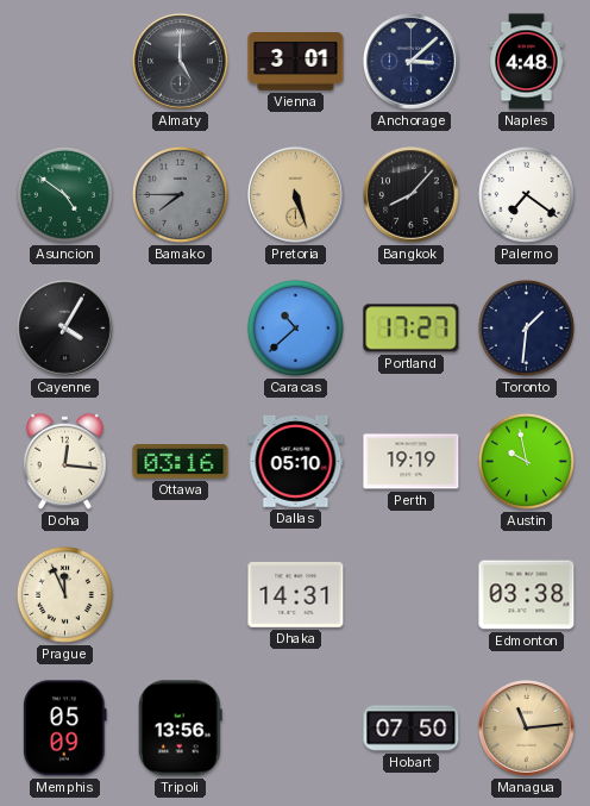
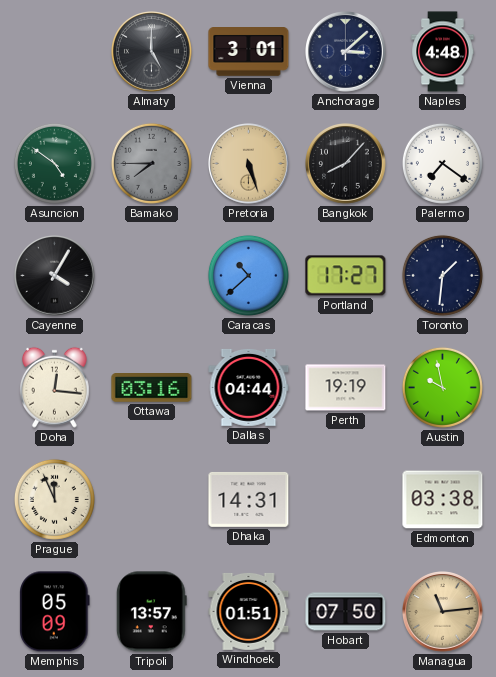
Dallas: 05:10 -> 04:44 (249, 387)
Tripoli: 13:56 -> 13:57 (151, 612)
Windhoek: none -> 01:51 (249, 611)
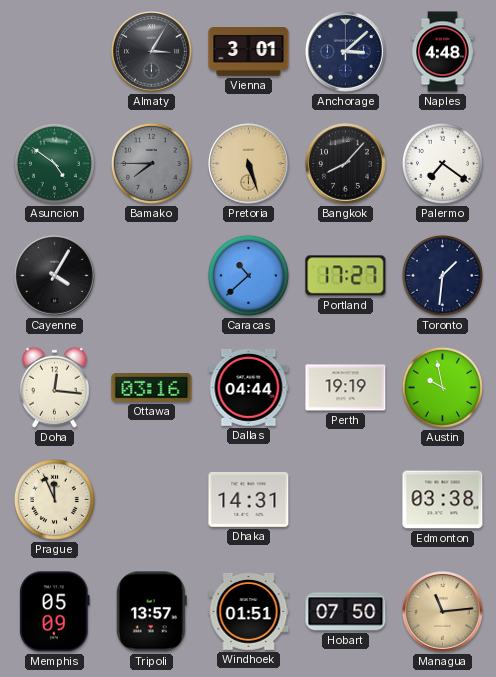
Almaty: 5:00 -> 3:05 (152, 52)
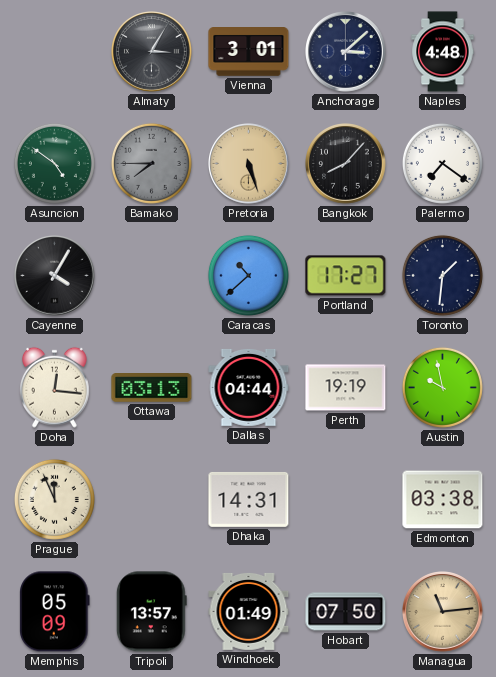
Ottawa: 03:16 -> 03:13 (152, 388)
Windhoek: 01:51 -> 01:49 (249, 611)
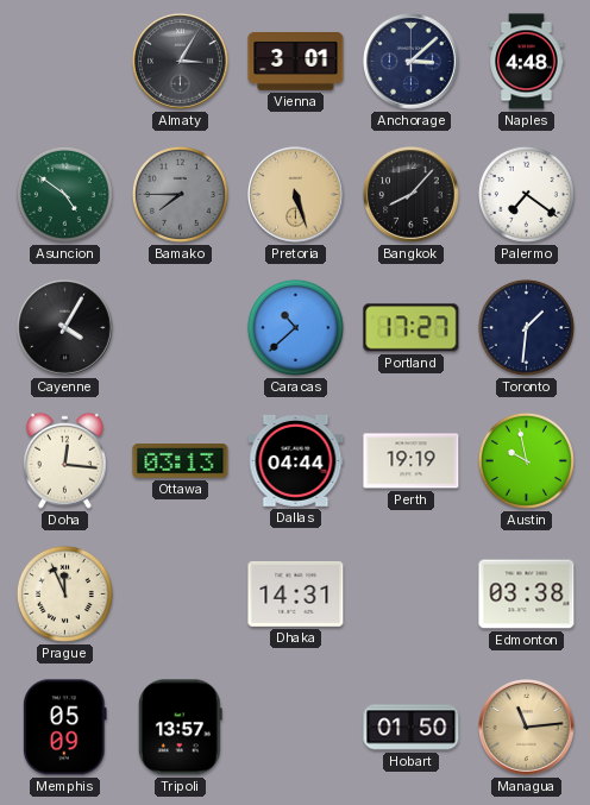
Windhoek: 01:49 -> none (249, 611)
Hobart: 07:50 -> 01:50 (412, 728)
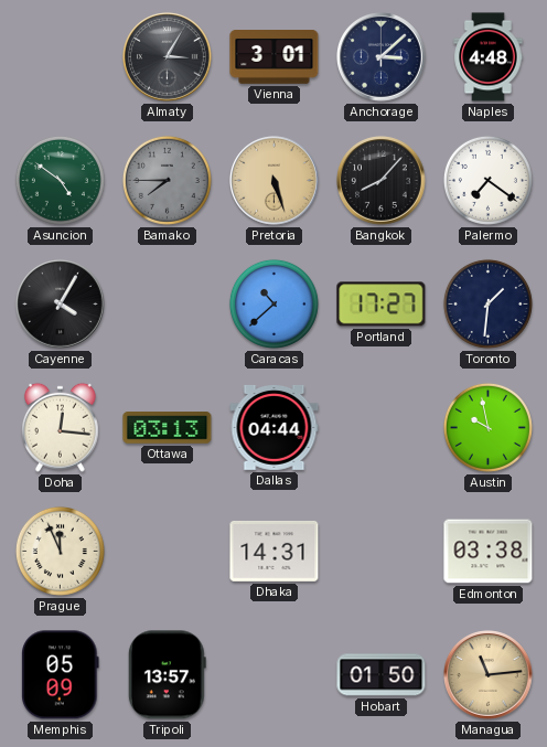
Perth: 19:19 -> none (412, 461)
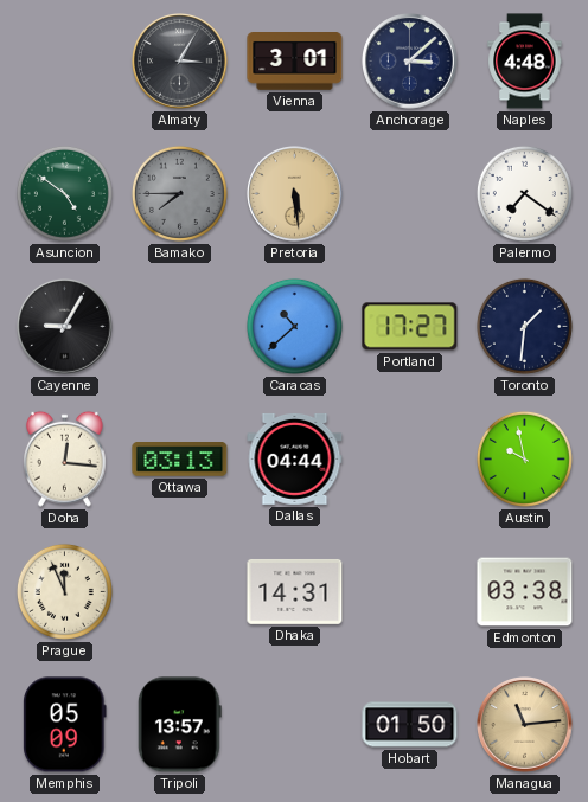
Pretoria: 5:27 -> 5:29 (295, 194)
Bangkok: 8:07 -> none (382, 181)
Cayenne: 4:05 -> 9:05 (65, 327)
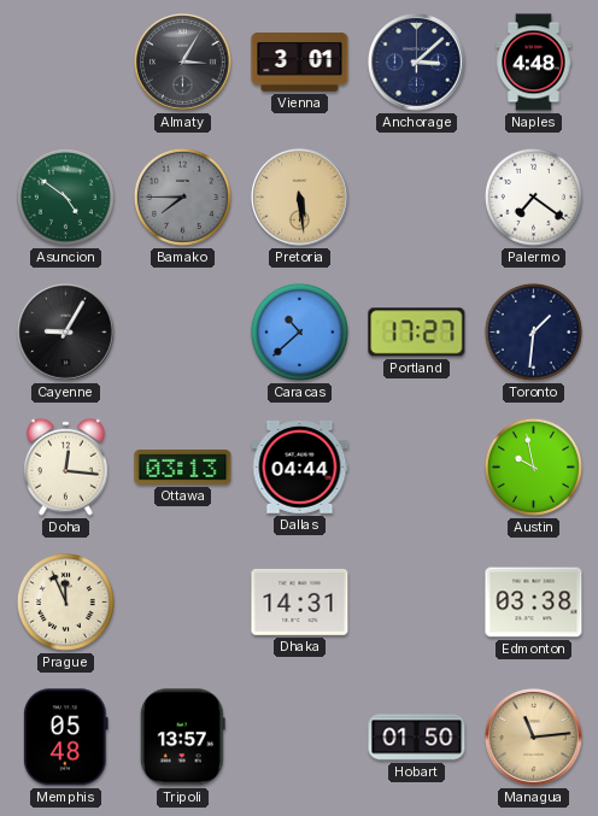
Memphis: 05:09 -> 05:48 (66, 738)
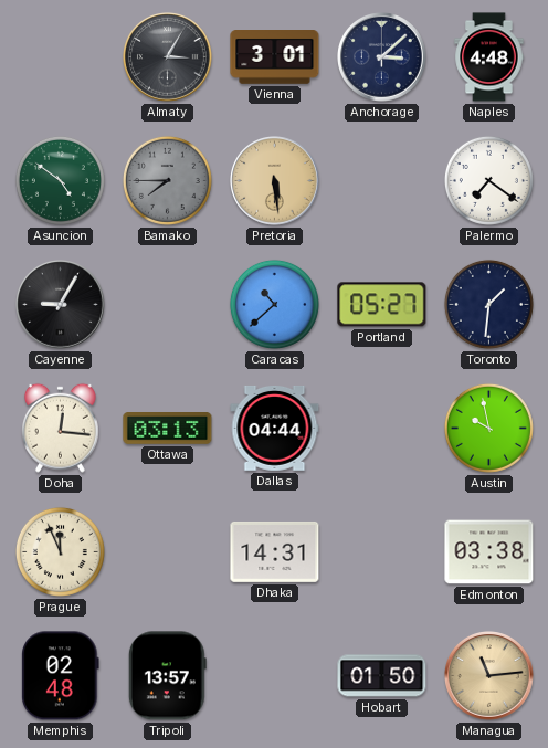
Portland: 17:27 -> 05:27 (382, 305)
Memphis: 05:48 -> 02:48 (61, 676)
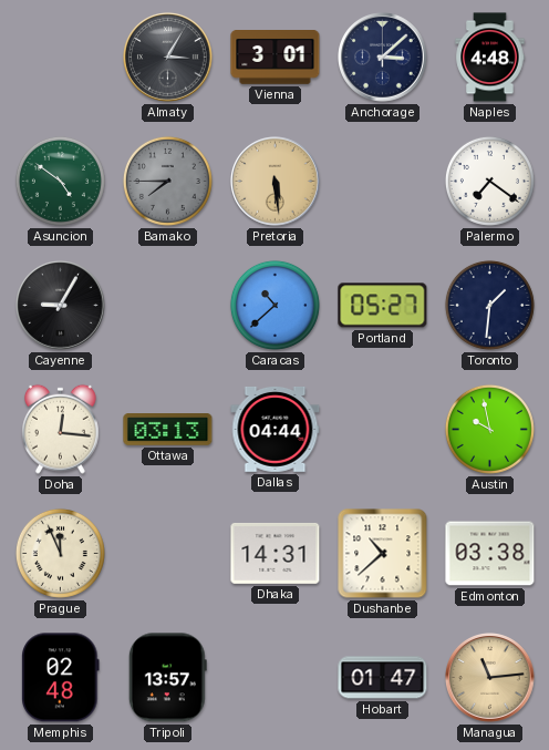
Dushanbe: none -> 10:38 (383, 554)
Hobart: 01:50 -> 01:47 (383, 678)
